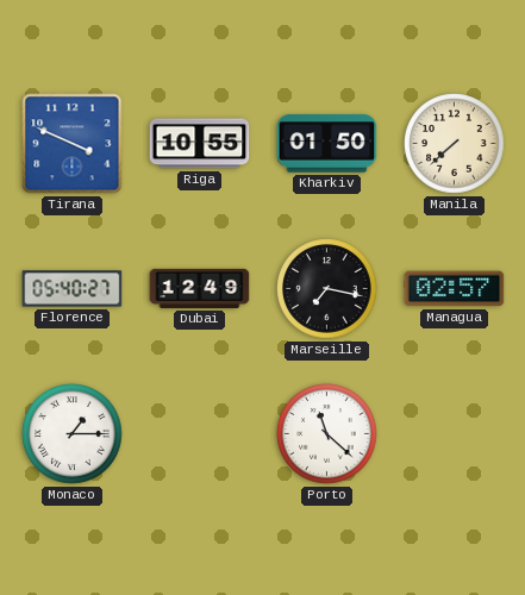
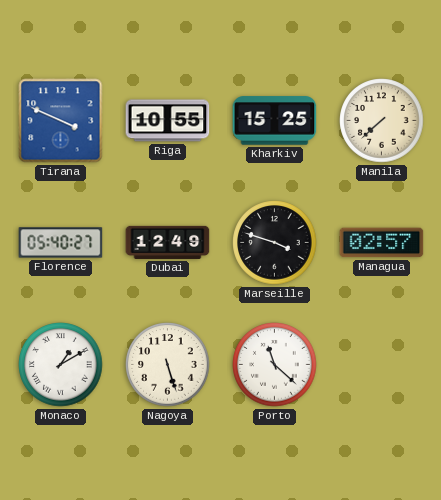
Kharkiv: 01:50 -> 15:25 (275, 121)
Marseille: 7:17 -> 3:48 (275, 243)
Monaco: 1:15 -> 1:10 (61, 365)
Nagoya: none -> 5:27 (168, 365)
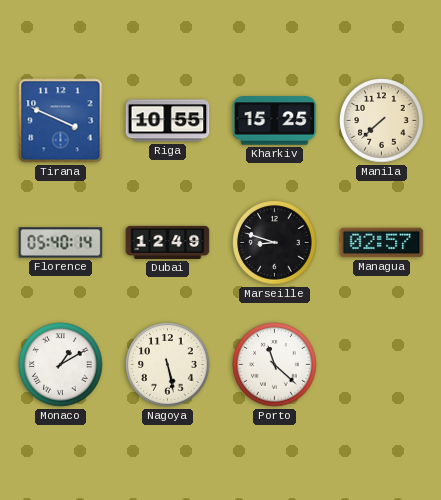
Florence: 05:40:27 -> 05:40:14 (61, 243)
Marseille: 3:48 -> 8:48 (275, 243)
Nagoya: 5:27 -> 5:28 (168, 365)
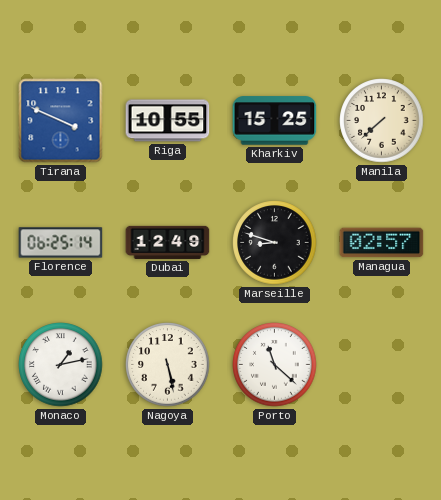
Florence: 05:40 -> 06:25 (61, 243)
Monaco: 1:10 -> 1:13 (61, 365)
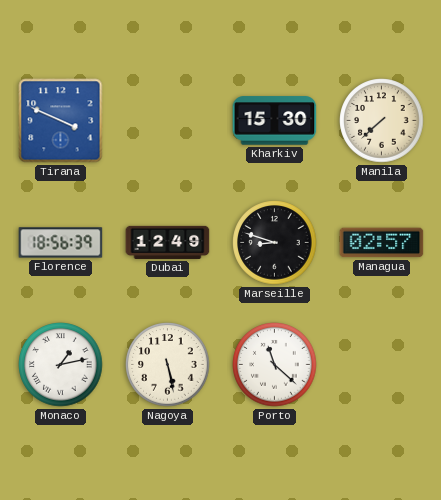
Riga: 10:55 -> none (168, 121)
Kharkiv: 15:25 -> 15:30 (275, 121)
Florence: 06:25 -> 18:56 (61, 243)
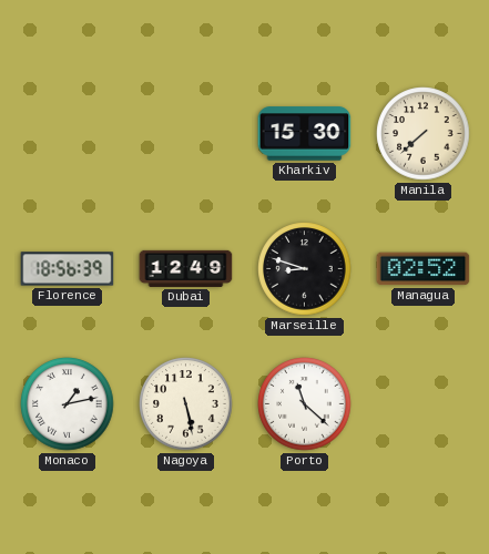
Tirana: 3:49 -> none (61, 121)
Managua: 02:57 -> 02:52 (424, 269)
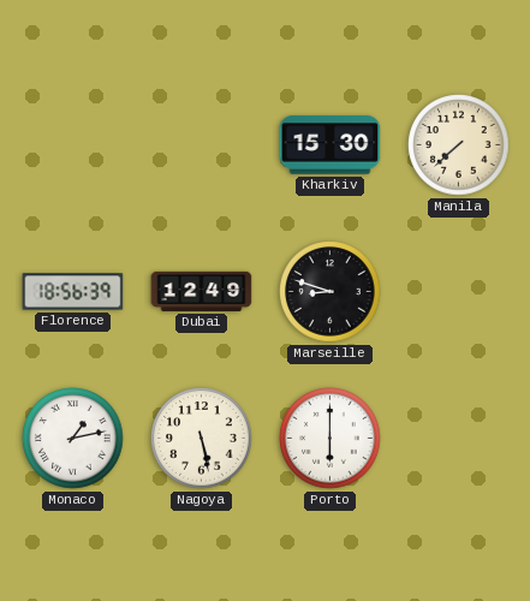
Managua: 02:52 -> none (424, 269)
Porto: 11:22 -> 6:00 (330, 439)
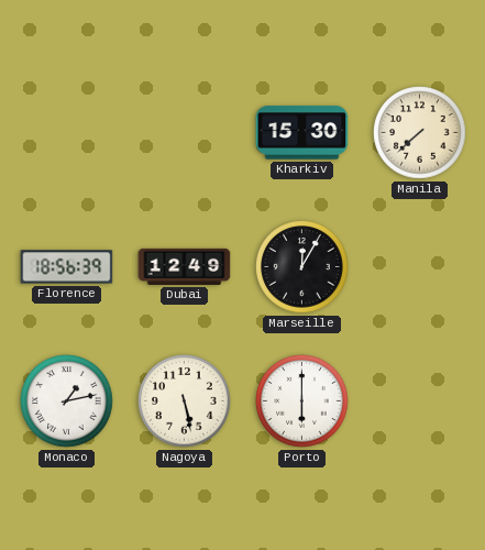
Marseille: 8:48 -> 12:05 (302, 267)
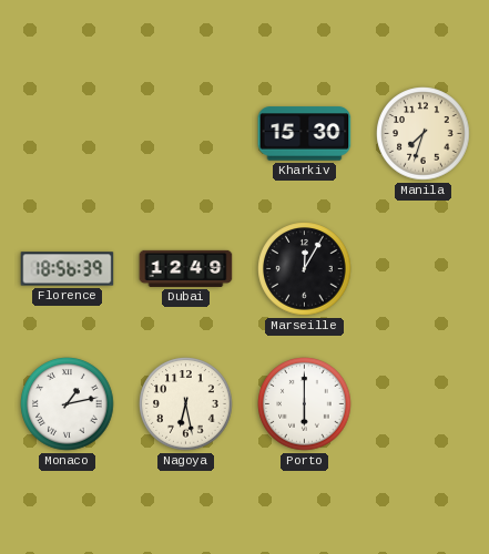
Manila: 7:38 -> 7:33 (424, 134)
Nagoya: 5:28 -> 6:28 (186, 404)
